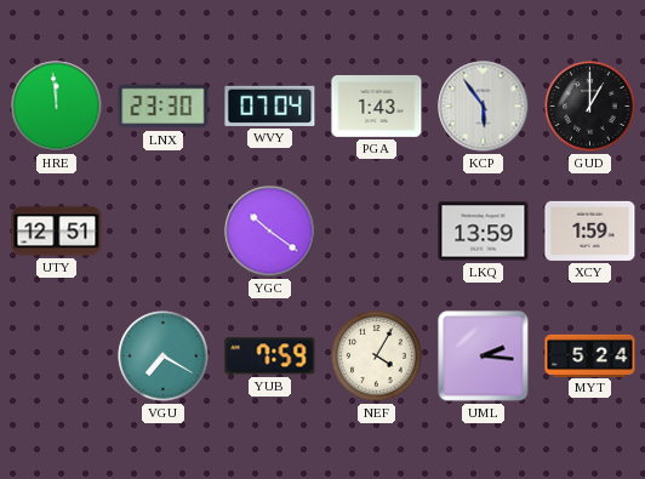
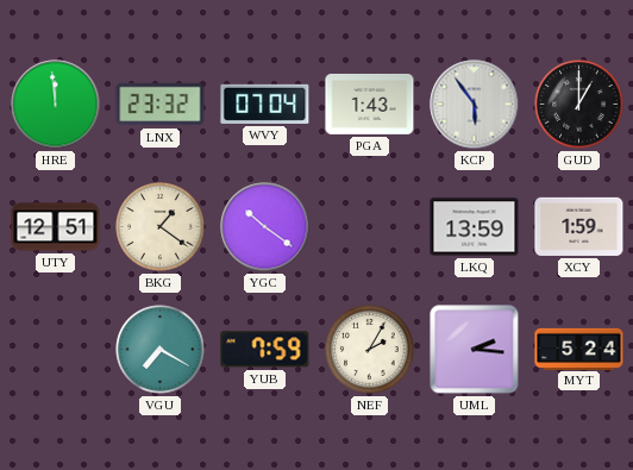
LNX: 23:30 -> 23:32 (161, 105)
BKG: none -> 1:21 (161, 227)
NEF: 4:05 -> 2:05 (370, 350)
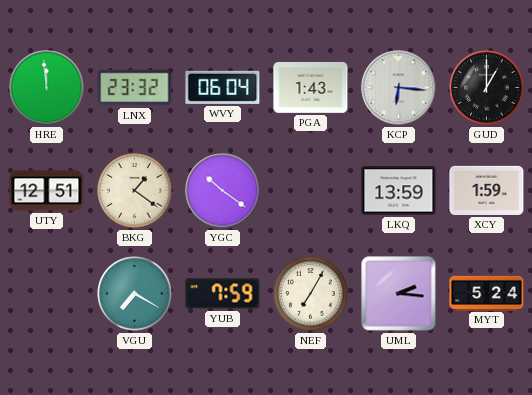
WVY: 07:04 -> 06:04 (223, 87)
KCP: 5:54 -> 6:16 (399, 88)
NEF: 2:05 -> 7:05 (311, 294)
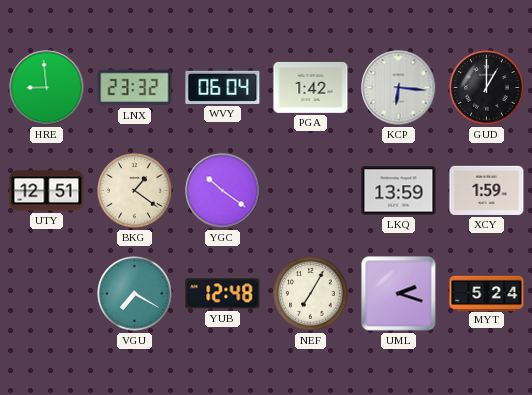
HRE: 11:59 -> 8:59 (47, 88)
PGA: 1:43 -> 1:42 (311, 87)
YUB: 7:59 -> 12:48 (223, 294)
UML: 2:16 -> 2:18 (399, 294)
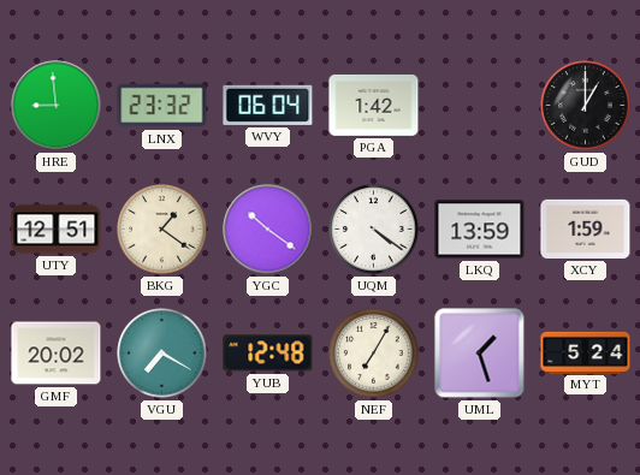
KCP: 6:16 -> none (399, 88)
UQM: none -> 4:21 (374, 230)
GMF: none -> 20:02 (57, 354)
UML: 2:18 -> 1:27 (480, 354)
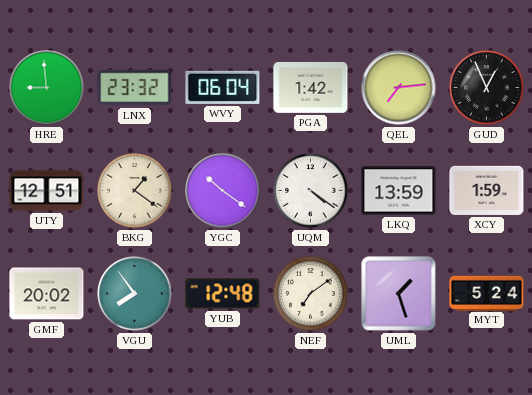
QEL: none -> 7:14 (399, 88)
GUD: 1:00 -> 12:56 (487, 88)
VGU: 7:20 -> 7:54 (135, 294)
NEF: 7:05 -> 7:09 (311, 294)
